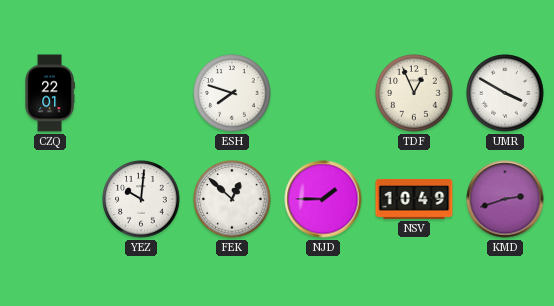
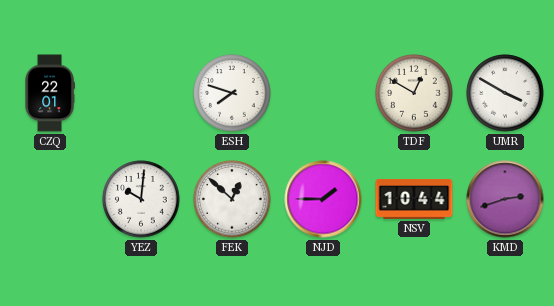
TDF: 12:56 -> 12:50 (414, 93)
NSV: 10:49 -> 10:44 (414, 199)
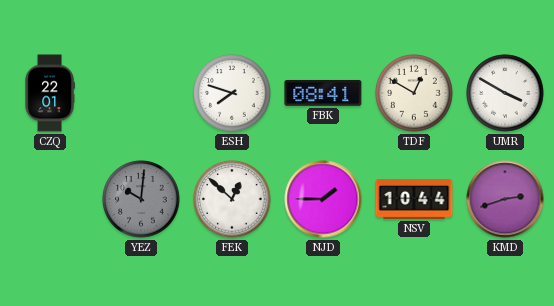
FBK: none -> 08:41 (323, 93)
YEZ dial: white -> grey (141, 199)
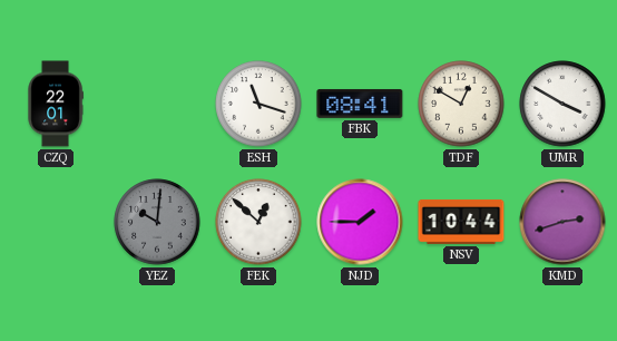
ESH: 7:48 -> 11:18 (258, 104)
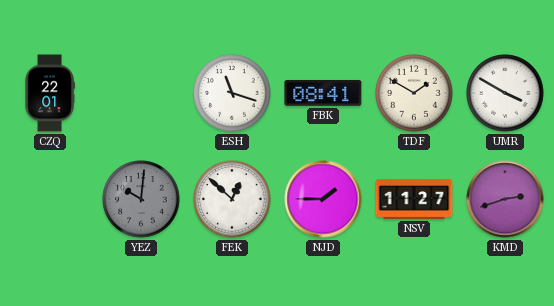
TDF: 12:50 -> 1:50 (414, 93)
NSV: 10:44 -> 11:27 (414, 199)
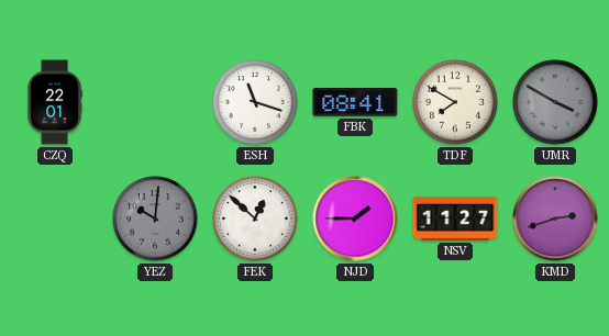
TDF: 1:50 -> 7:50 (455, 102)
UMR dial: white -> grey (555, 102)
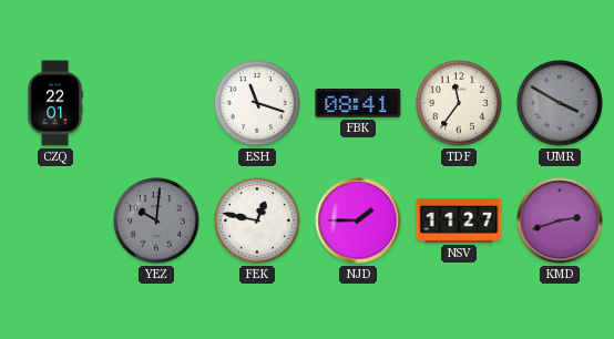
TDF: 7:50 -> 11:36 (459, 103)
FEK: 12:52 -> 12:47 (257, 220)
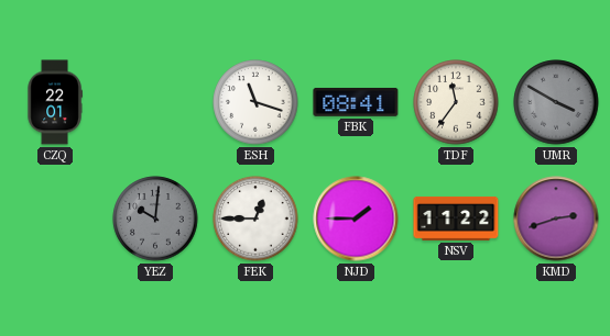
FEK: 12:47 -> 12:45 (255, 219)
NSV: 11:27 -> 11:22 (456, 219)
